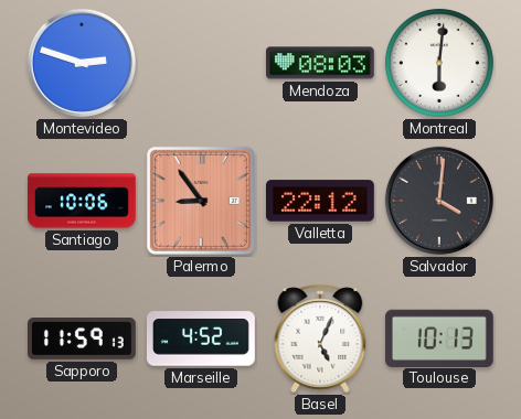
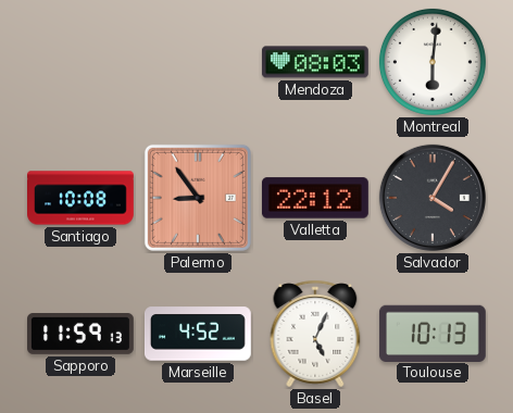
Montevideo: 2:48 -> none (82, 63)
Santiago: 10:06 -> 10:08 (82, 198)
Salvador: 4:01 -> 4:05 (433, 198)
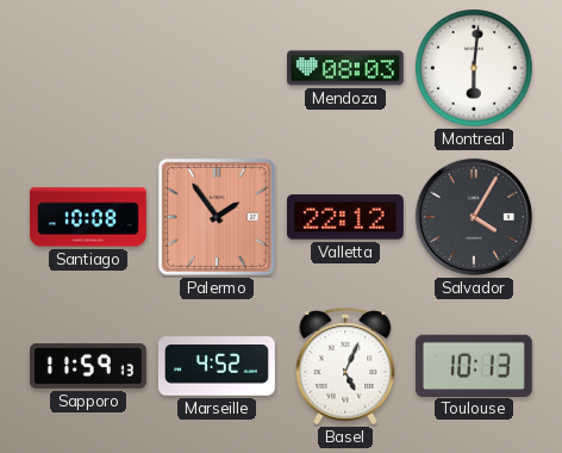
Palermo: 8:54 -> 1:54 (217, 217)
